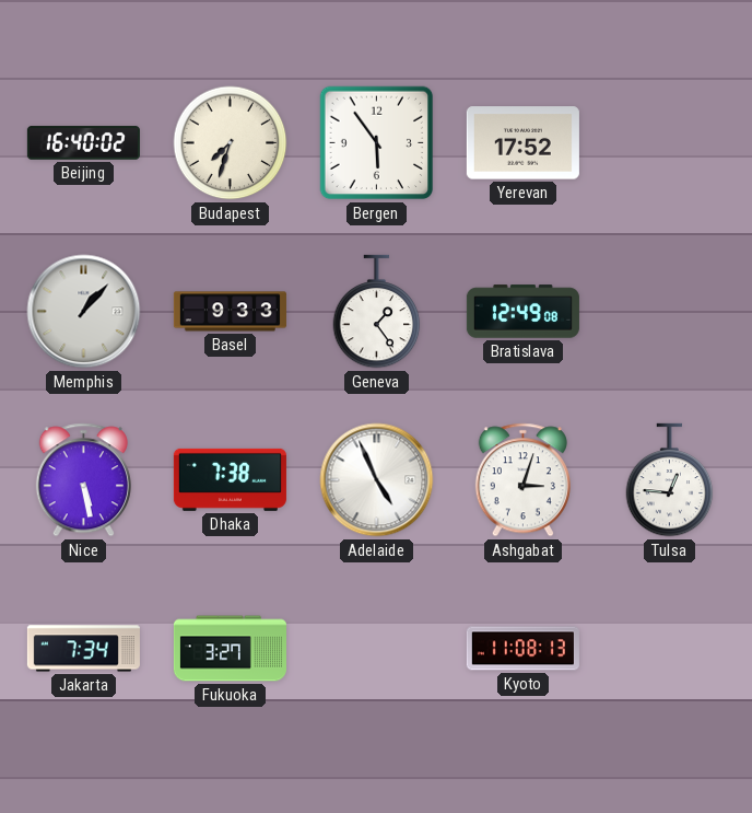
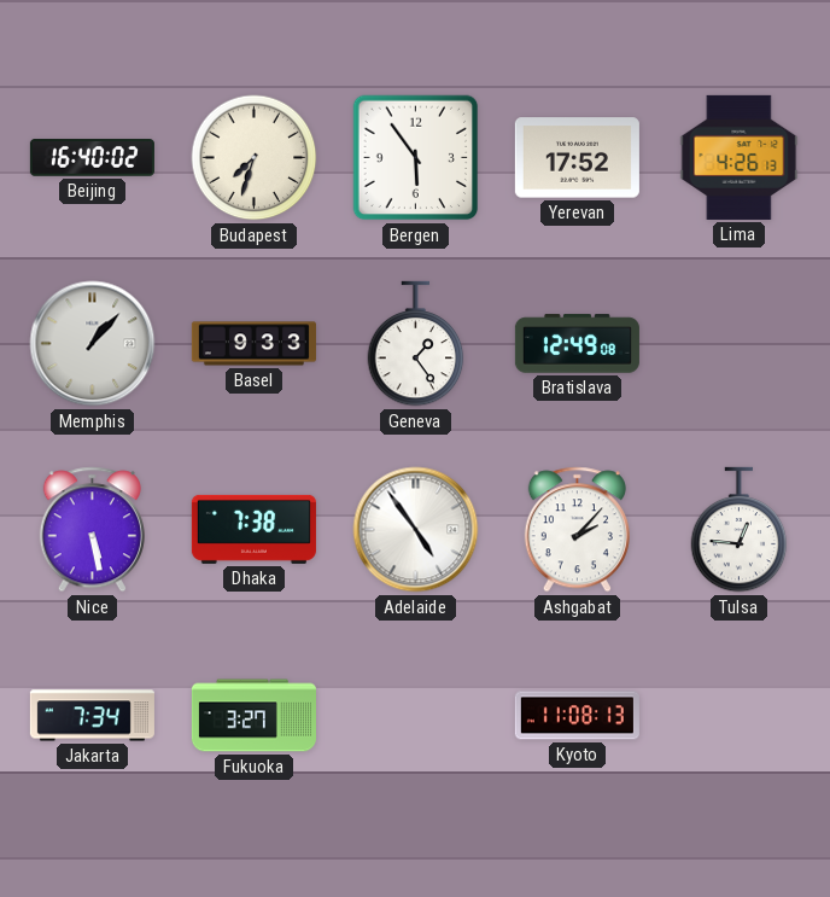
Lima: none -> 4:26 (740, 157)
Adelaide: 4:56 -> 4:54 (416, 530)
Ashgabat: 3:03 -> 2:07 (577, 530)
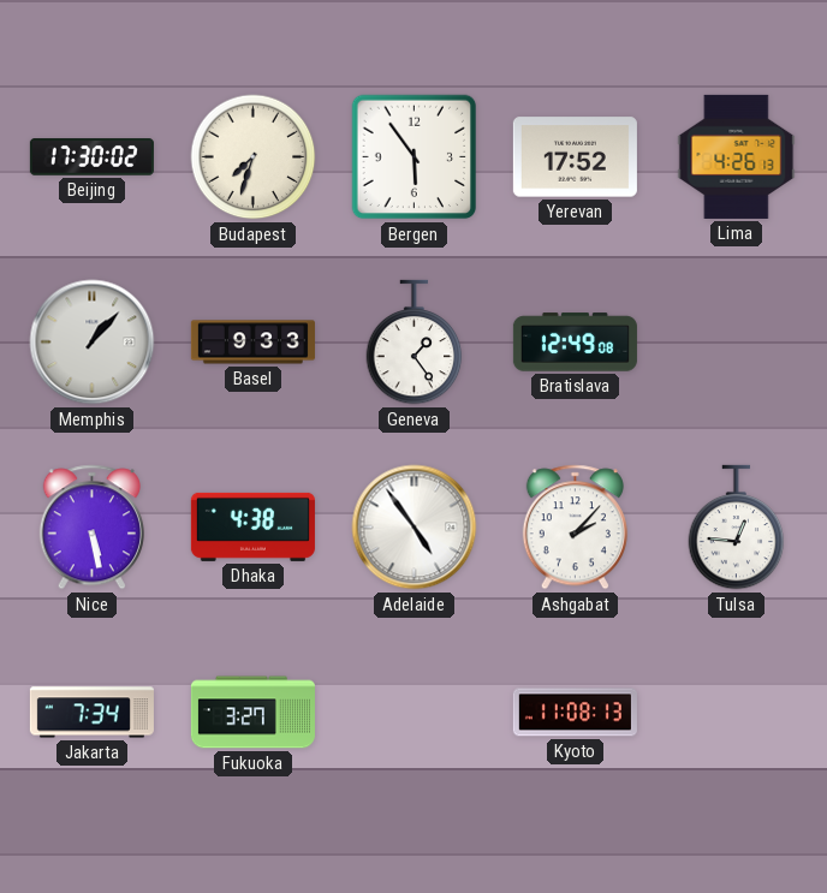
Beijing: 16:40 -> 17:30 (91, 157)
Dhaka: 7:38 -> 4:38 (252, 526)
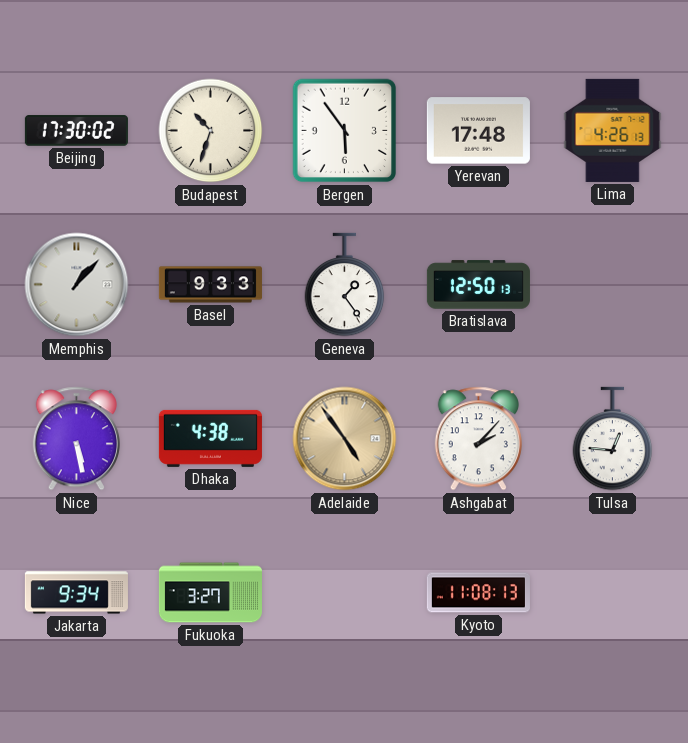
Budapest: 7:33 -> 10:33 (211, 131)
Yerevan: 17:52 -> 17:48 (478, 131)
Bratislava: 12:49 -> 12:50 (478, 285)
Adelaide dial: white -> champagne (345, 439)
Jakarta: 7:34 -> 9:34 (76, 593)
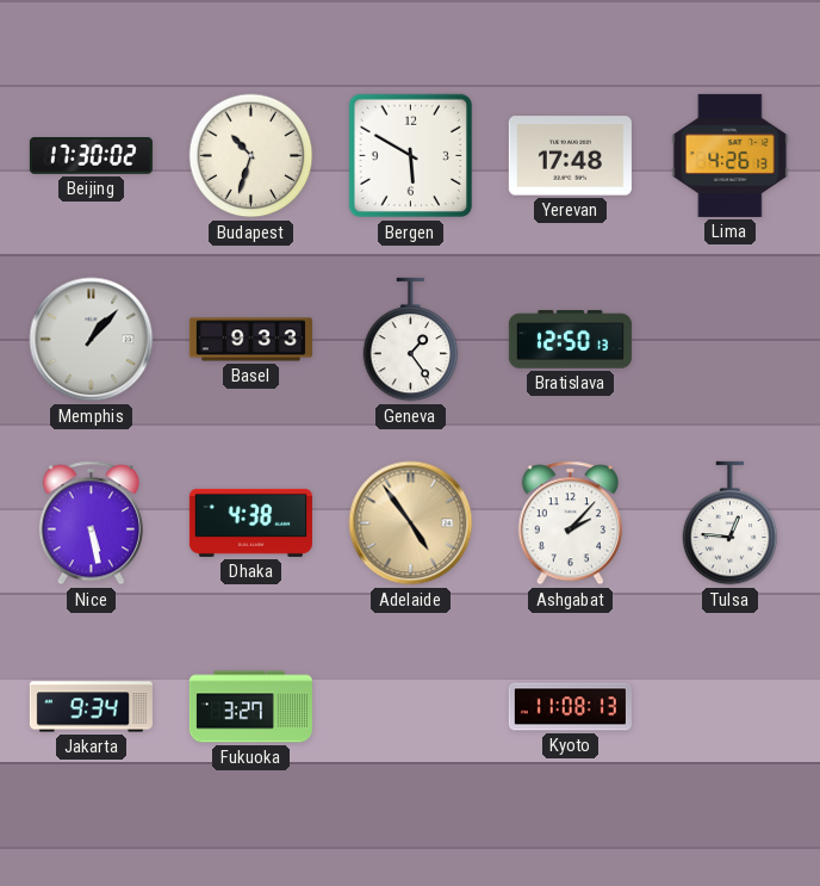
Bergen: 5:54 -> 5:50 (411, 156)
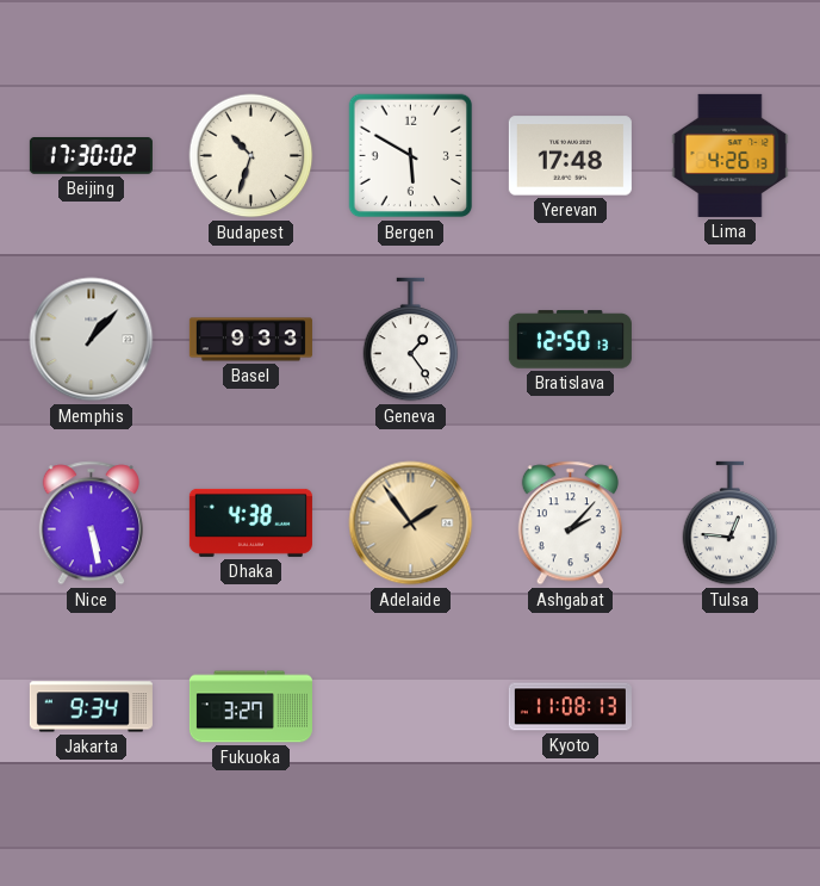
Adelaide: 4:54 -> 1:54 (411, 523)
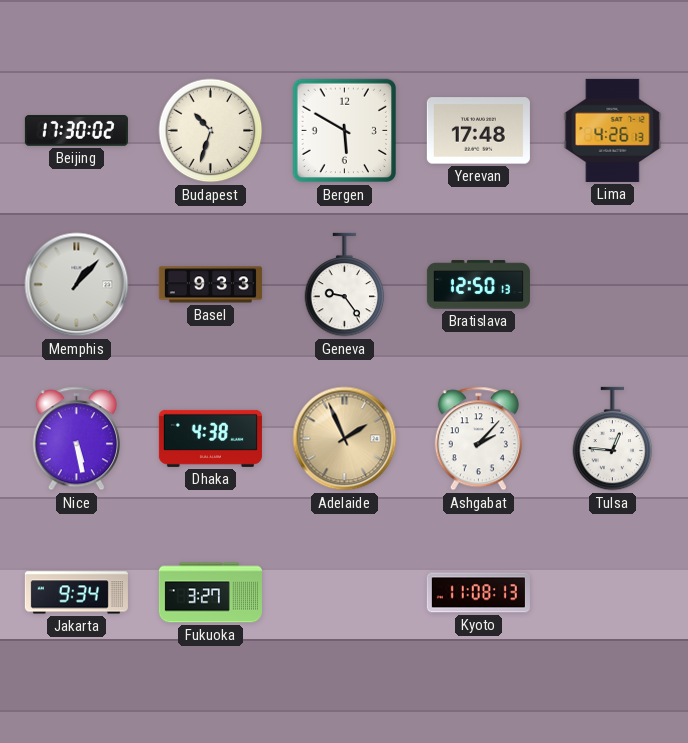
Geneva: 1:24 -> 9:24 (345, 285)
Adelaide: 1:54 -> 1:56 (345, 439)
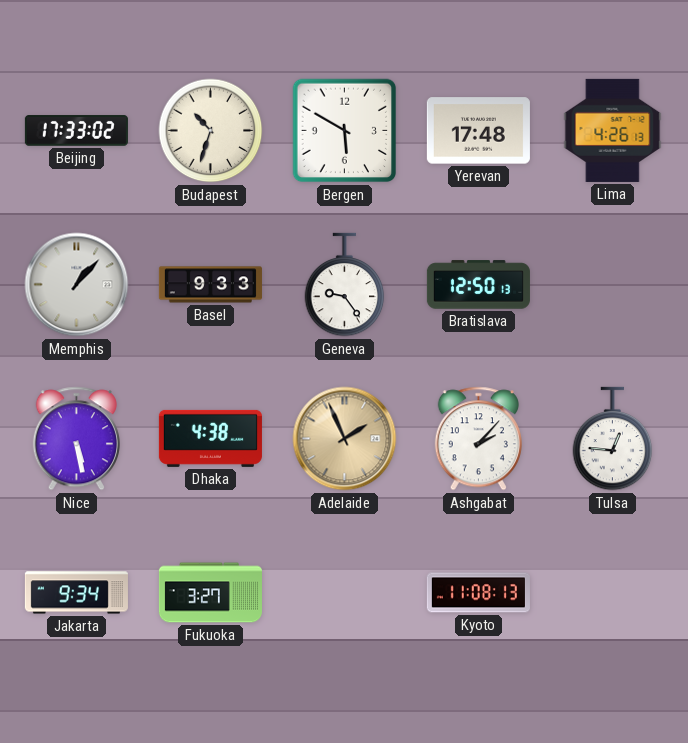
Beijing: 17:30 -> 17:33 (76, 131)
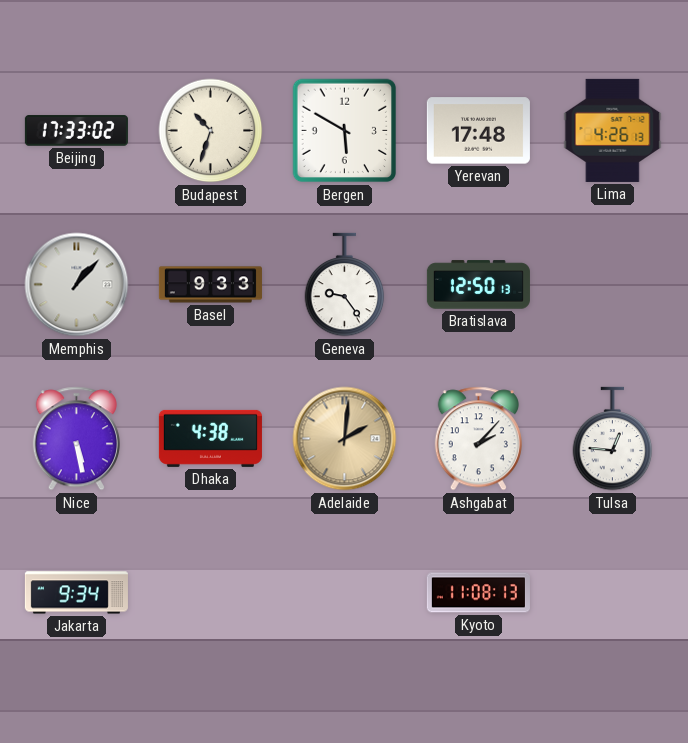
Adelaide: 1:56 -> 2:01 (345, 439)
Fukuoka: 3:27 -> none (210, 593)
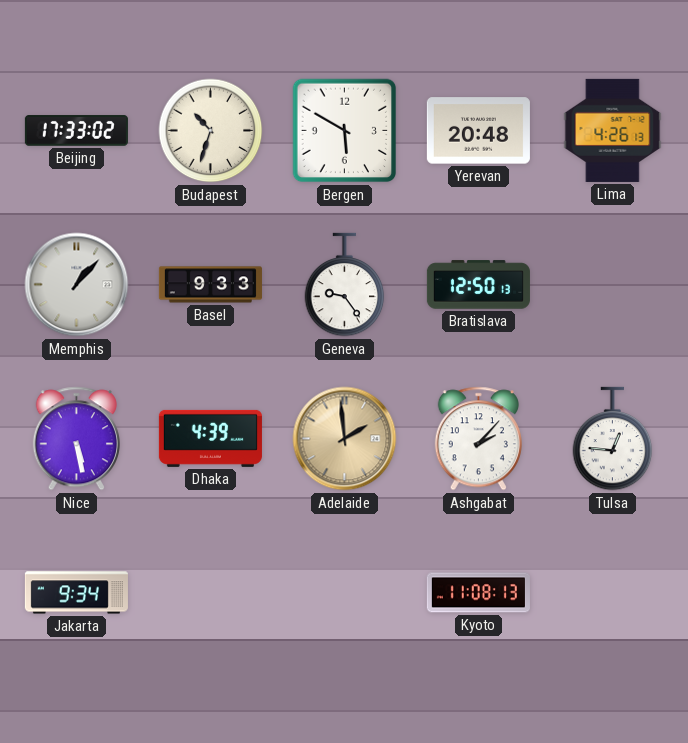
Yerevan: 17:48 -> 20:48 (478, 131)
Dhaka: 4:38 -> 4:39 (210, 438)
Adelaide: 2:01 -> 1:59 (345, 439)
